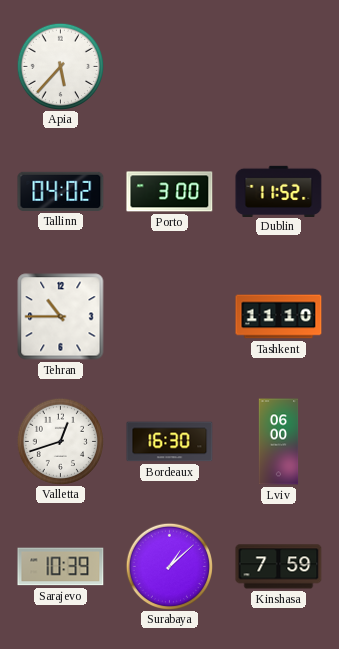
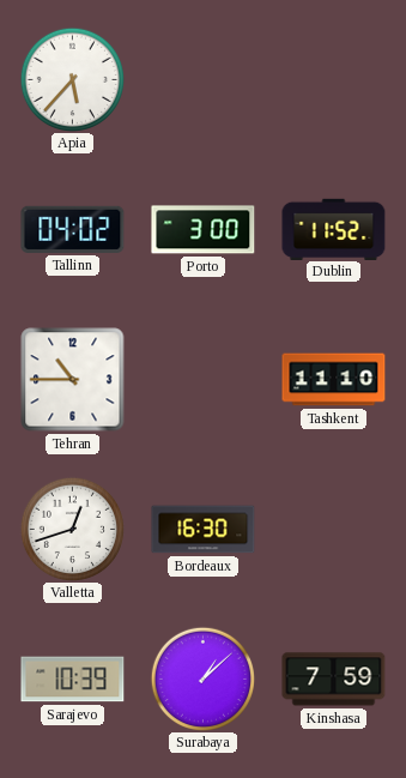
Lviv: 06:00 -> none (279, 442)
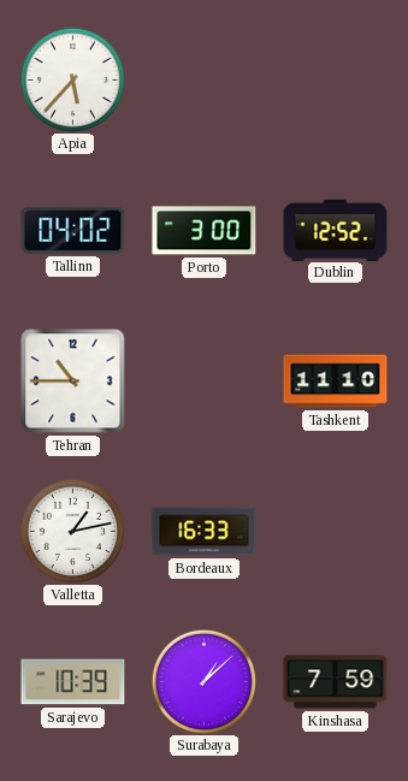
Dublin: 11:52 -> 12:52 (336, 230)
Valletta: 12:42 -> 1:13 (72, 531)
Bordeaux: 16:30 -> 16:33 (205, 532)
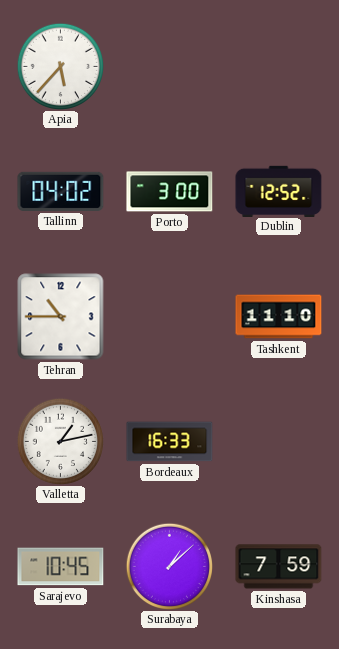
Sarajevo: 10:39 -> 10:45 (61, 567)
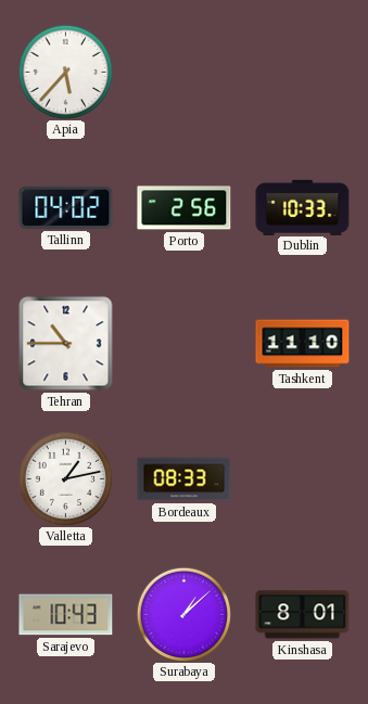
Porto: 3:00 -> 2:56 (185, 208)
Dublin: 12:52 -> 10:33 (303, 207)
Bordeaux: 16:33 -> 08:33 (185, 479)
Sarajevo: 10:45 -> 10:43 (66, 615)
Kinshasa: 7:59 -> 8:01 (303, 615)
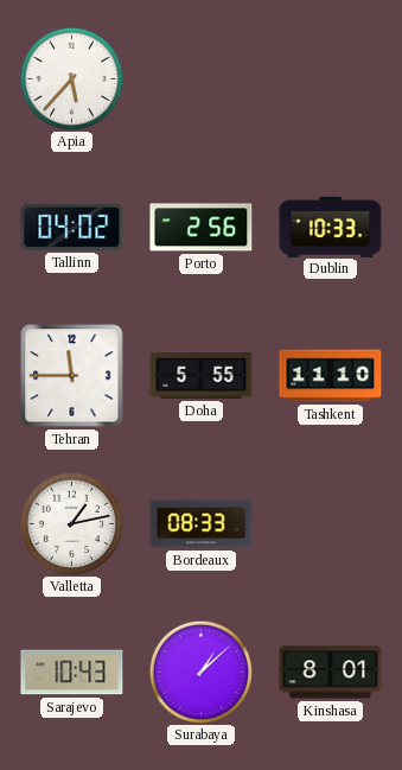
Tehran: 10:45 -> 11:45 (72, 376)
Doha: none -> 5:55 (202, 376)
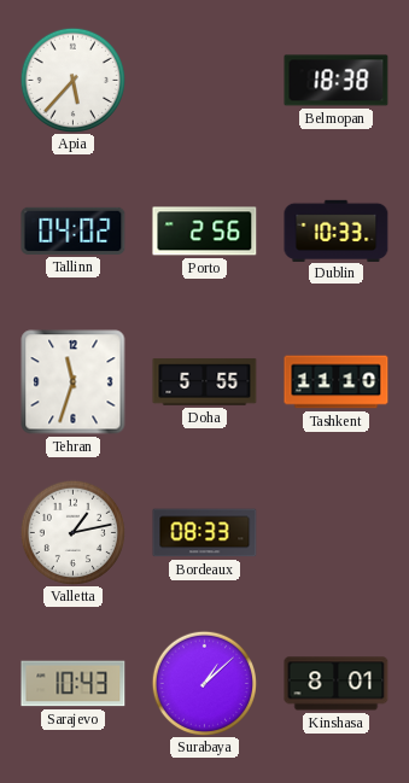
Belmopan: none -> 18:38 (337, 81)
Tehran: 11:45 -> 11:33 (74, 382)
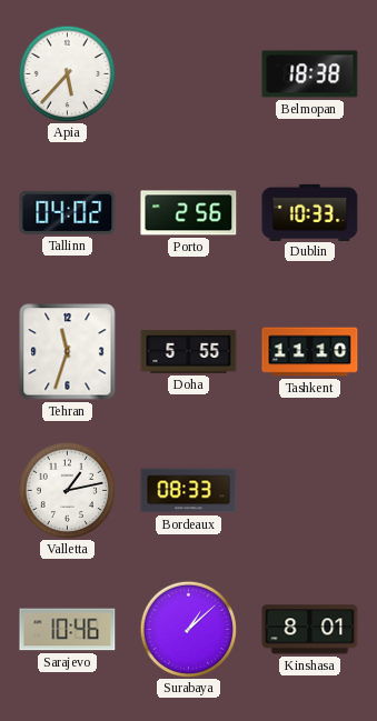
Sarajevo: 10:43 -> 10:46 (68, 630)
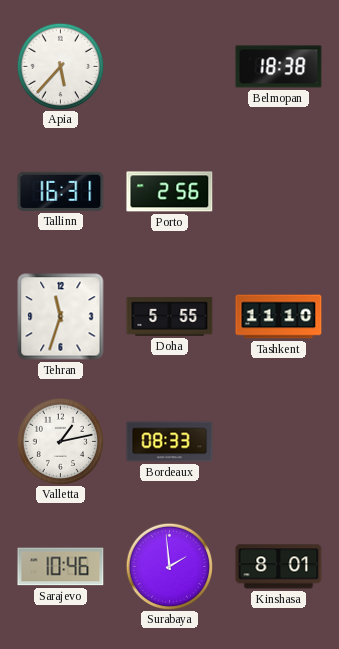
Tallinn: 04:02 -> 16:31 (61, 191)
Dublin: 10:33 -> none (310, 212)
Surabaya: 1:08 -> 1:59 (169, 566)
